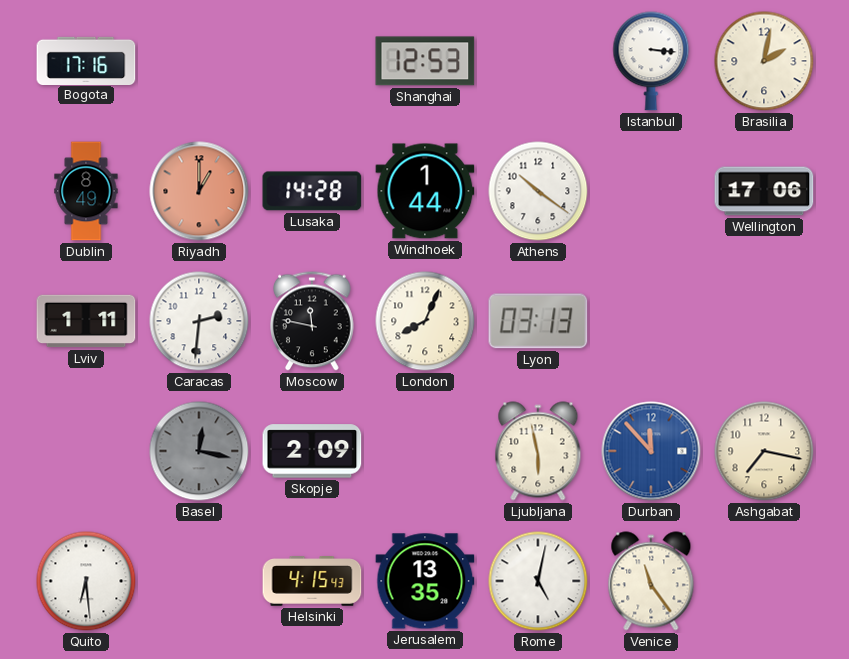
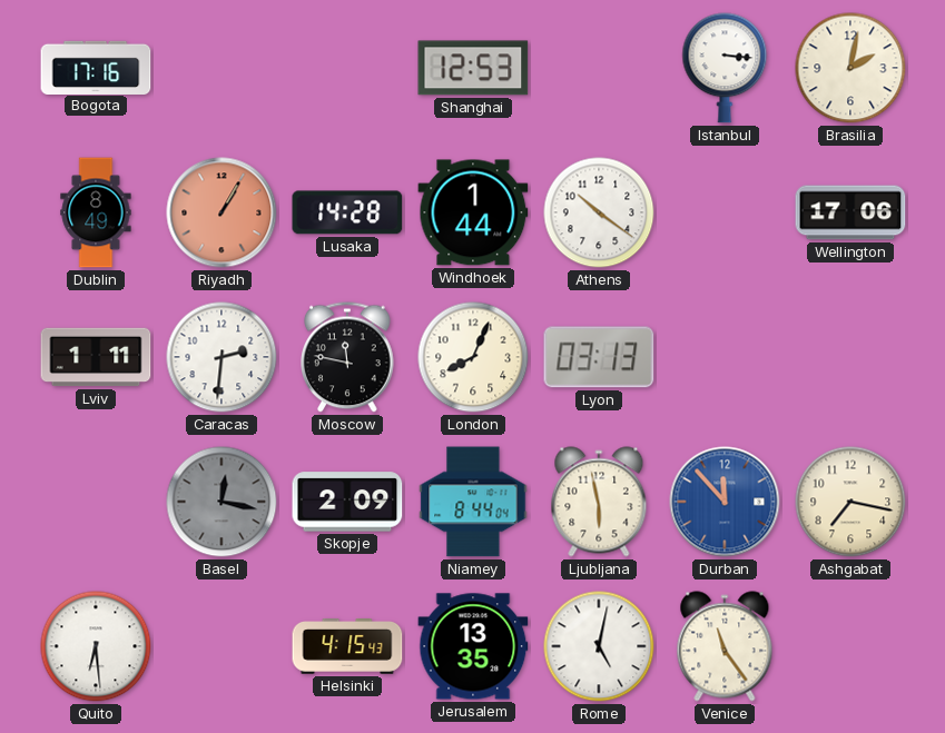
Riyadh: 1:00 -> 1:05 (222, 212)
Niamey: none -> 8:44 (473, 502)
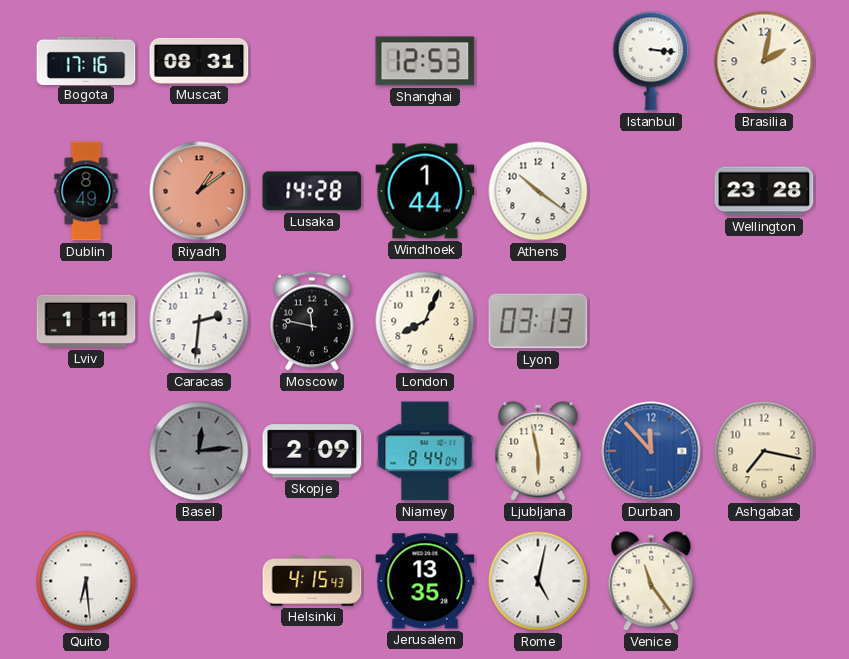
Muscat: none -> 08:31 (199, 61)
Riyadh: 1:05 -> 1:09 (199, 191)
Wellington: 17:06 -> 23:28 (764, 191)
Basel: 12:17 -> 12:14 (199, 451)
